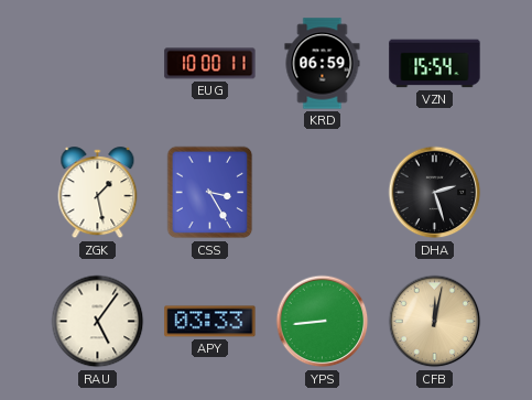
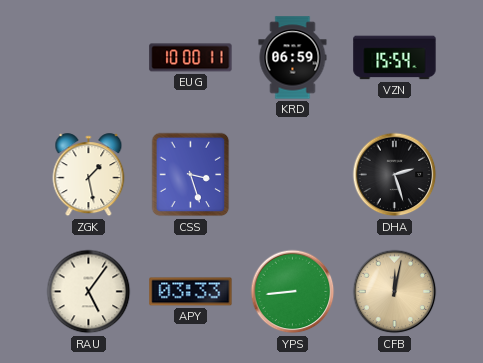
CSS: 3:25 -> 3:27 (191, 175)
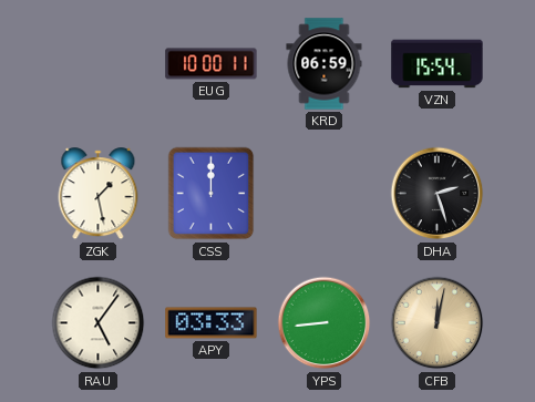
CSS: 3:27 -> 12:00 (212, 194)
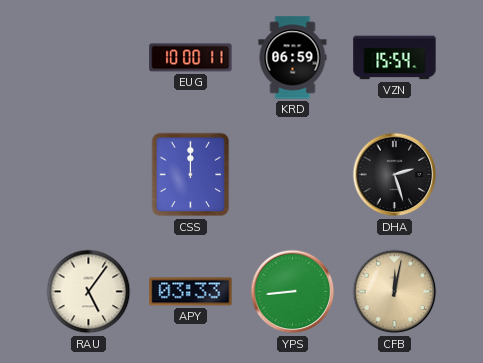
ZGK: 1:28 -> none (99, 194)
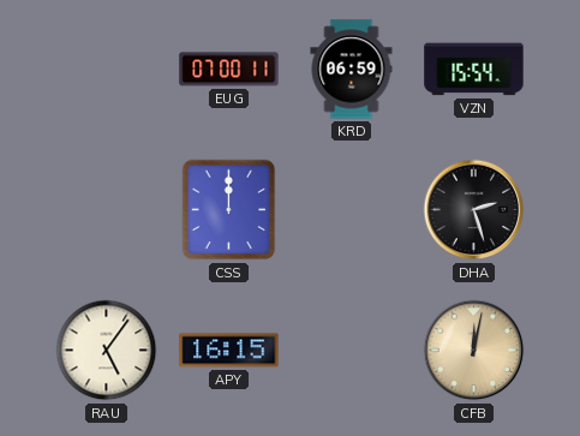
EUG: 10:00 -> 07:00 (229, 70)
APY: 03:33 -> 16:15 (229, 351)
YPS: 8:44 -> none (293, 292)
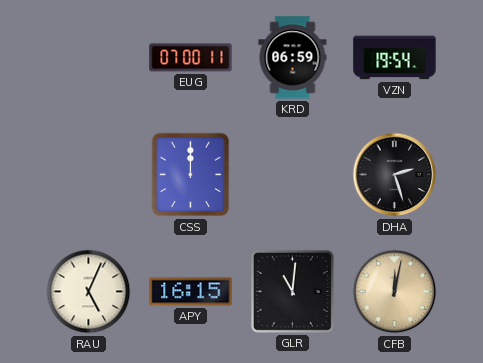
VZN: 15:54 -> 19:54 (395, 58)
RAU: 5:06 -> 5:04 (89, 292)
GLR: none -> 11:01 (292, 291)
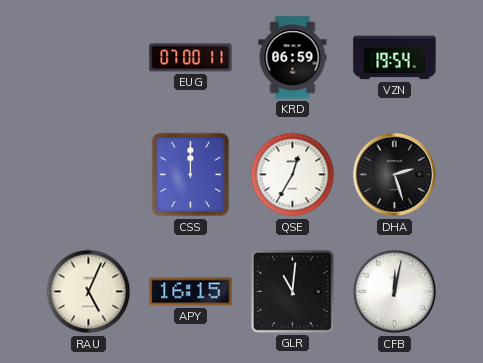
QSE: none -> 12:35 (293, 175)
CFB dial: champagne -> white (395, 292)
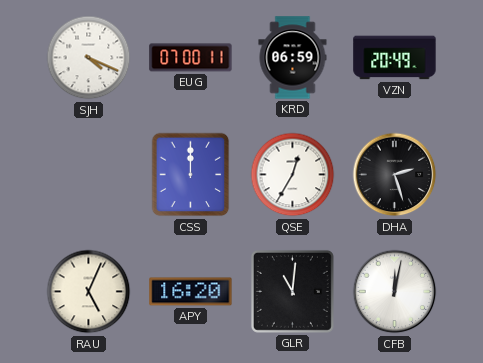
SJH: none -> 4:19 (89, 58)
VZN: 19:54 -> 20:49 (395, 58)
APY: 16:15 -> 16:20 (191, 292)
